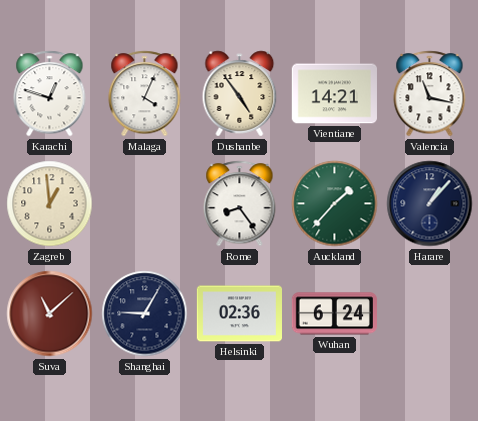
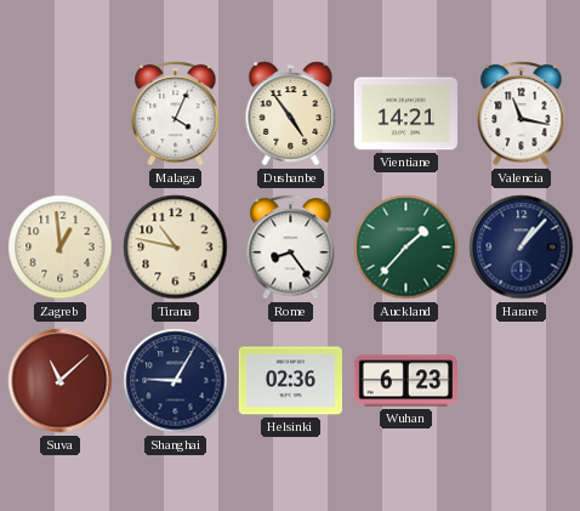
Karachi: 12:48 -> none (50, 94)
Tirana: none -> 10:47 (176, 248)
Wuhan: 6:24 -> 6:23 (405, 381)
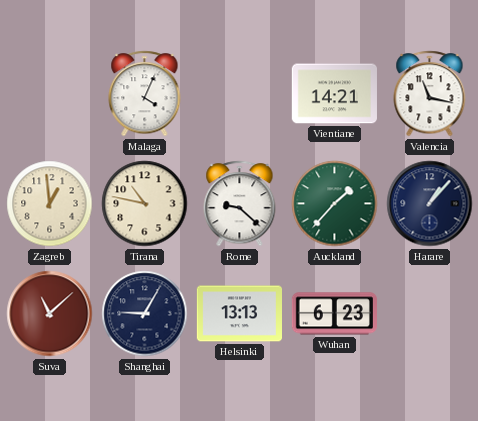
Dushanbe: 4:54 -> none (291, 114)
Rome: 8:24 -> 9:22 (240, 204)
Helsinki: 02:36 -> 13:13 (239, 314)
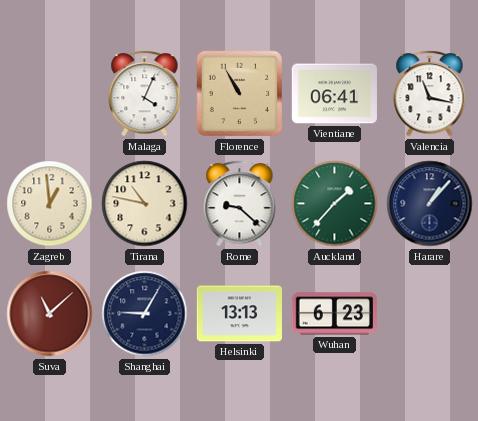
Florence: none -> 10:55 (240, 94)
Vientiane: 14:21 -> 06:41 (334, 94)
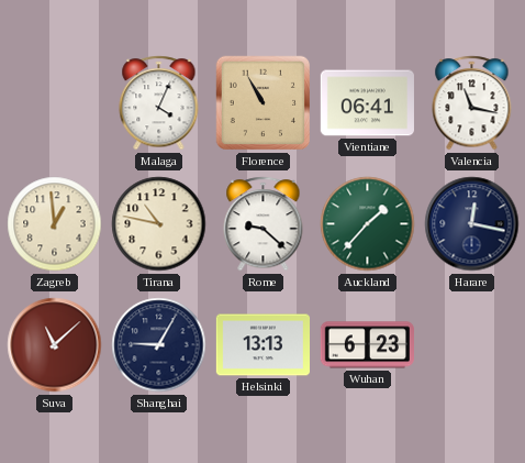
Harare: 1:07 -> 12:17 (472, 224)
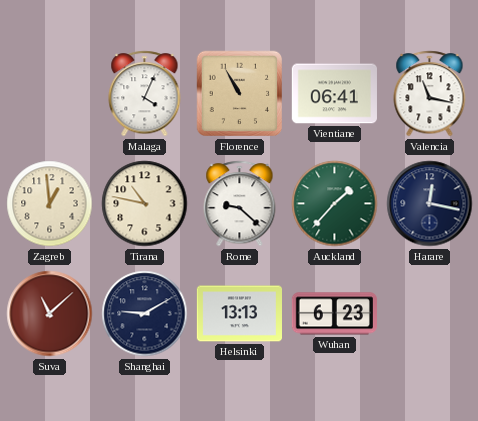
Shanghai: 9:05 -> 9:10 (145, 314)
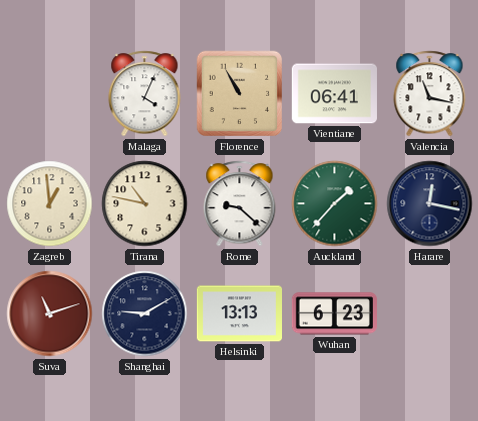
Suva: 11:08 -> 11:12 (50, 314)
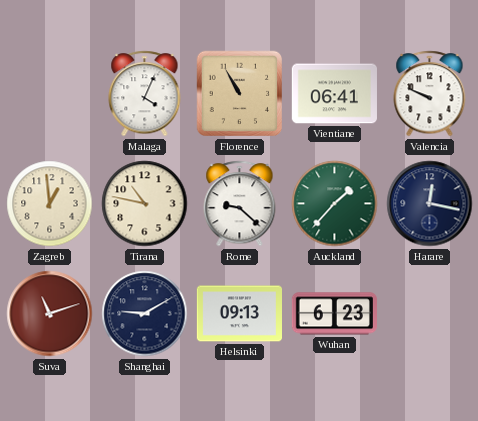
Valencia: 11:17 -> 9:49 (430, 94)
Helsinki: 13:13 -> 09:13 (239, 314)
